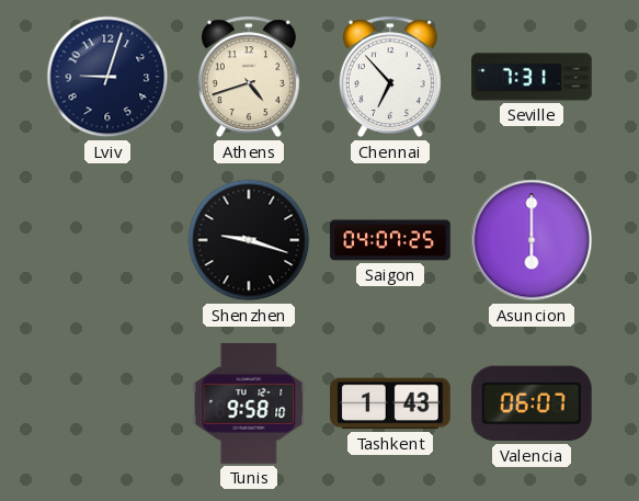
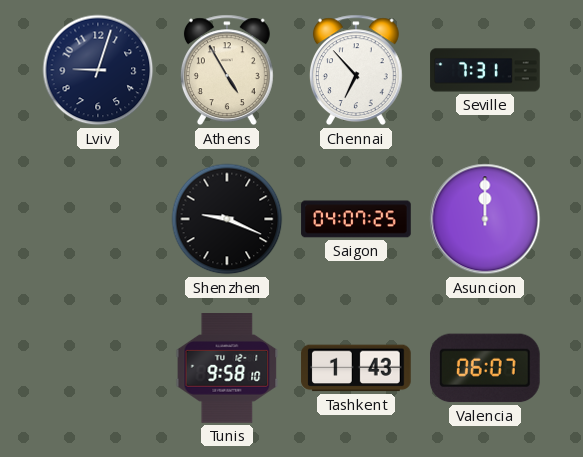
Athens: 4:42 -> 4:55 (227, 70)
Shenzhen: 9:18 -> 9:19 (227, 219)
Asuncion: 6:00 -> 12:00 (485, 219)
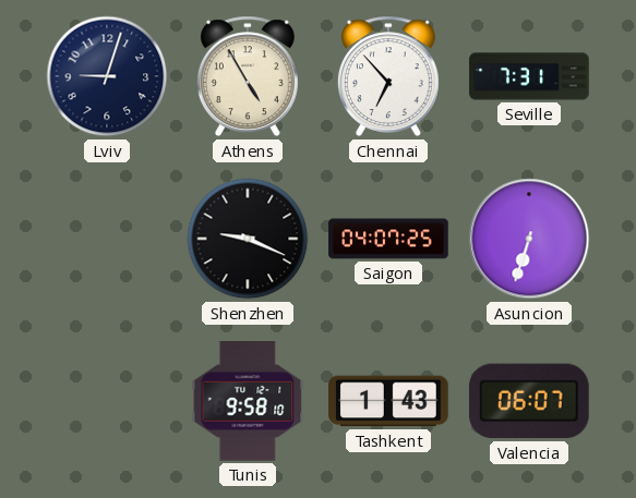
Asuncion: 12:00 -> 6:33 (529, 239)
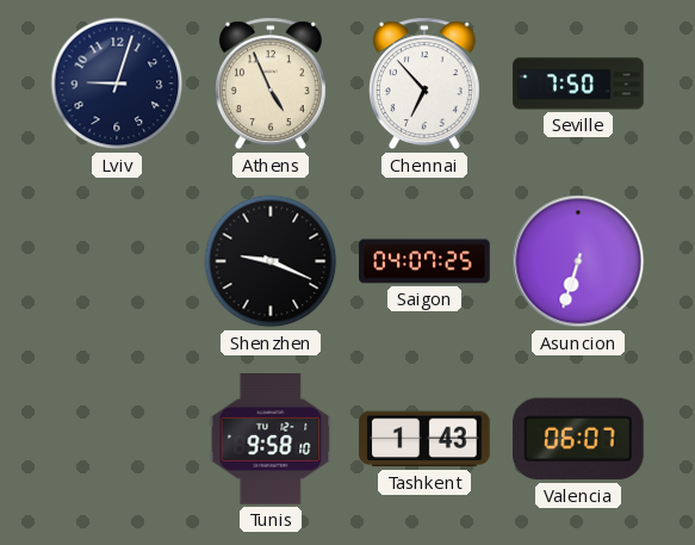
Athens: 4:55 -> 4:56 (271, 83)
Seville: 7:31 -> 7:50 (578, 83)
